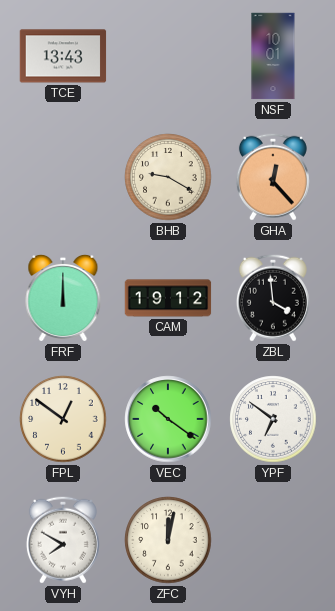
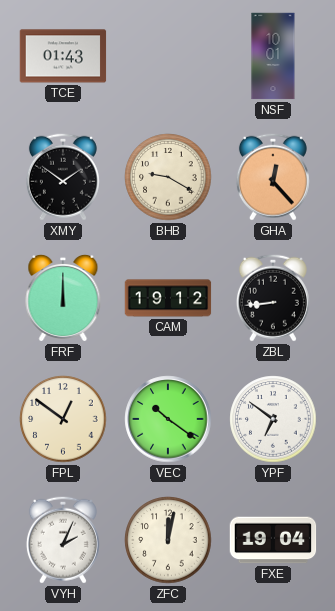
TCE: 13:43 -> 01:43 (63, 56)
XMY: none -> 1:51 (63, 177)
ZBL: 3:59 -> 8:44 (273, 298)
VYH: 7:50 -> 2:04 (63, 540)
FXE: none -> 19:04 (273, 540)
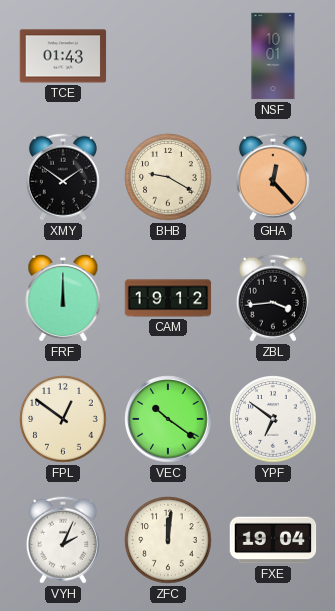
ZBL: 8:44 -> 3:44 (273, 298)
ZFC: 12:02 -> 12:01 (168, 540)
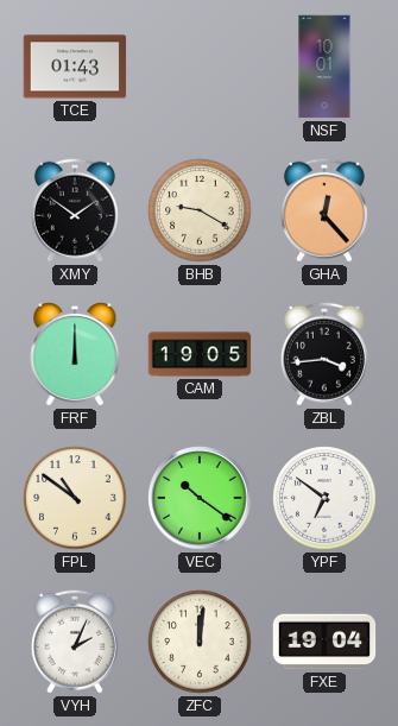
CAM: 19:12 -> 19:05 (200, 354)
FPL: 12:51 -> 10:51 (75, 498)
